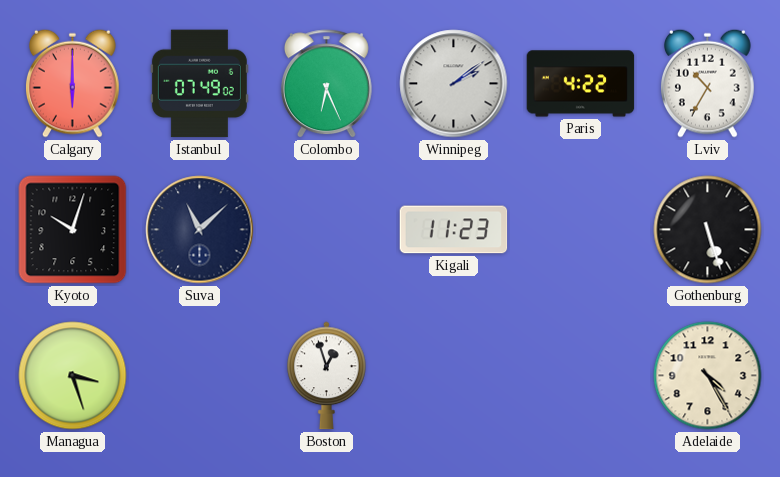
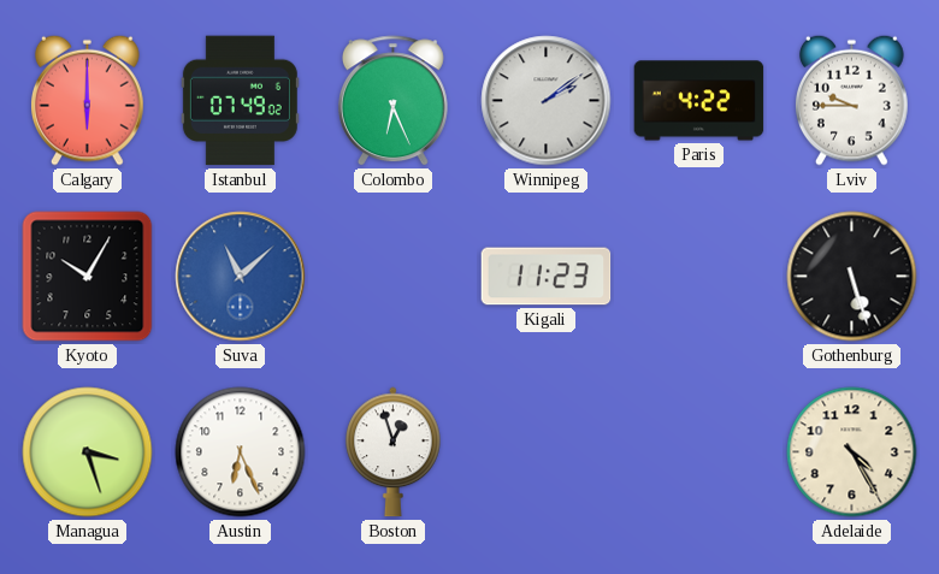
Lviv: 10:35 -> 9:45 (852, 100)
Kyoto: 10:03 -> 10:05 (88, 277)
Suva dial: navy -> blue (241, 277)
Austin: none -> 6:26 (241, 452)
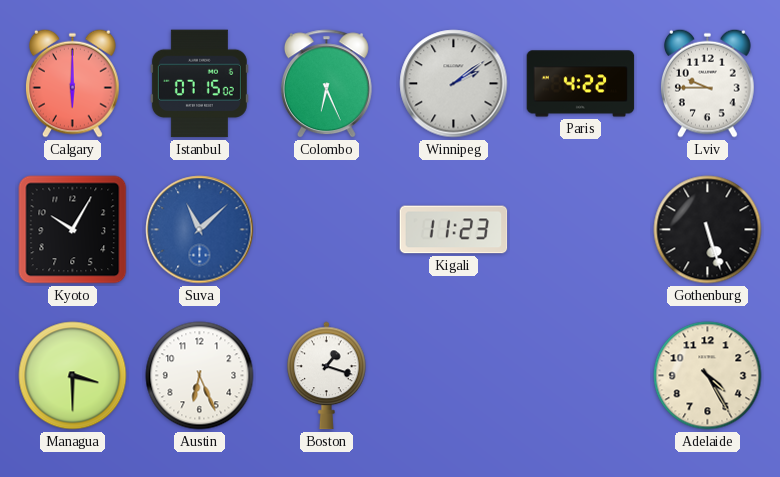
Istanbul: 07:49 -> 07:15 (199, 84)
Managua: 3:27 -> 3:30 (73, 376)
Boston: 12:57 -> 1:18 (327, 376)
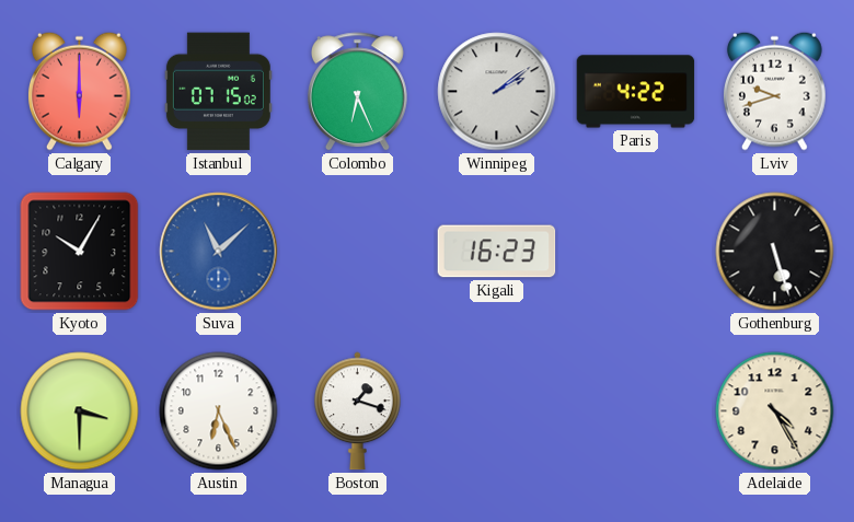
Lviv: 9:45 -> 9:42 (775, 91)
Kigali: 11:23 -> 16:23 (497, 252)
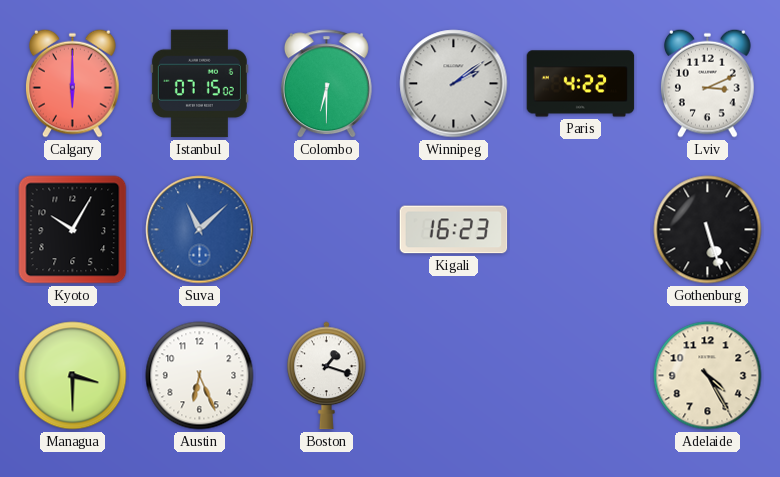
Colombo: 6:26 -> 6:30 (326, 84)
Lviv: 9:42 -> 3:11 (708, 83)
